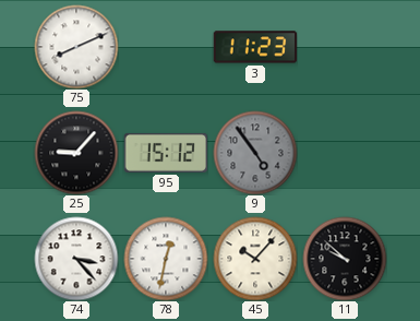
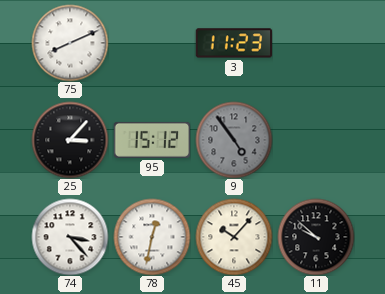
25: 9:07 -> 3:07 (70, 140)
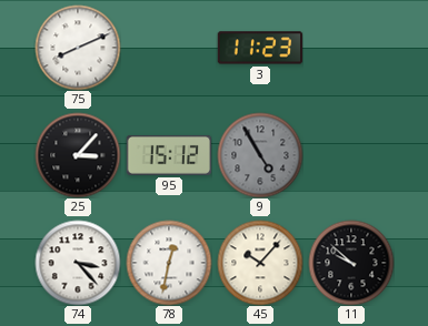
9: 4:54 -> 4:55 (260, 155)
